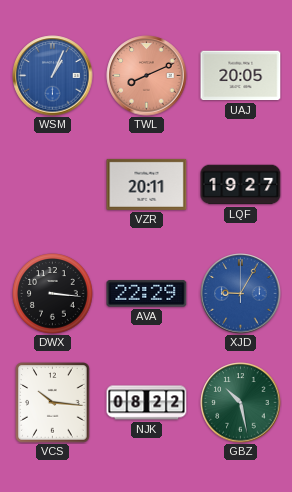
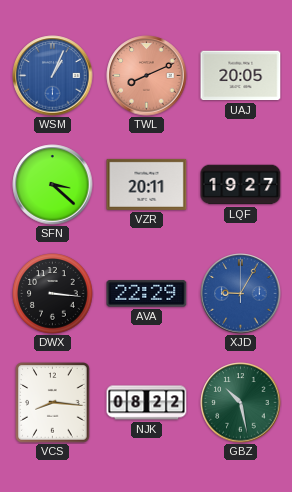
SFN: none -> 3:22 (53, 185)
VCS: 10:16 -> 8:16 (53, 403)
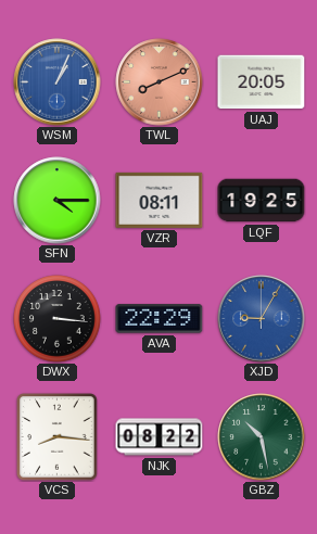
SFN: 3:22 -> 4:15 (58, 201)
VZR: 20:11 -> 08:11 (160, 200)
LQF: 19:27 -> 19:25 (262, 201)
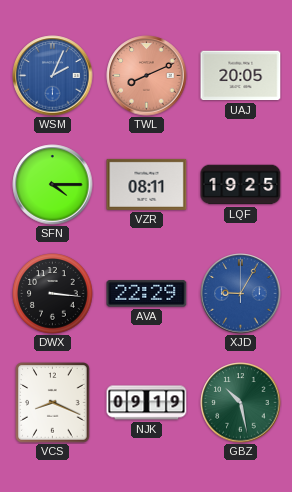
WSM: 1:04 -> 2:04 (53, 76)
VCS: 8:16 -> 8:19 (53, 403)
NJK: 08:22 -> 09:19 (147, 403)
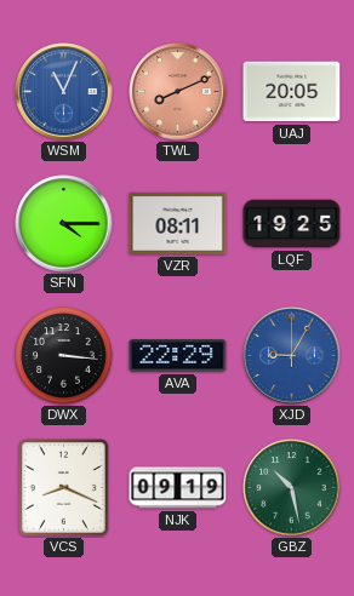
WSM: 2:04 -> 11:04 (64, 92)
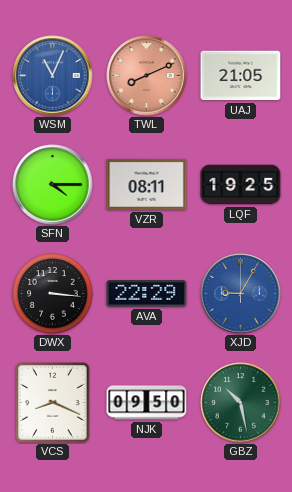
UAJ: 20:05 -> 21:05 (241, 76)
NJK: 09:19 -> 09:50 (147, 403)
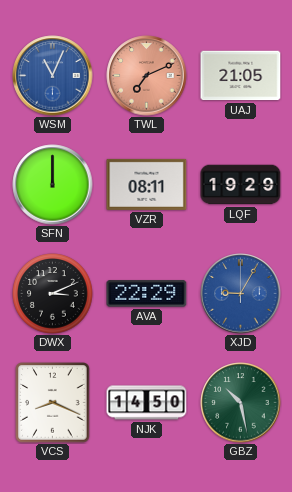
TWL: 8:11 -> 7:11 (147, 76)
SFN: 4:15 -> 12:00 (53, 185)
LQF: 19:25 -> 19:29 (241, 185)
DWX: 3:16 -> 3:11 (53, 294)
NJK: 09:50 -> 14:50 (147, 403)
